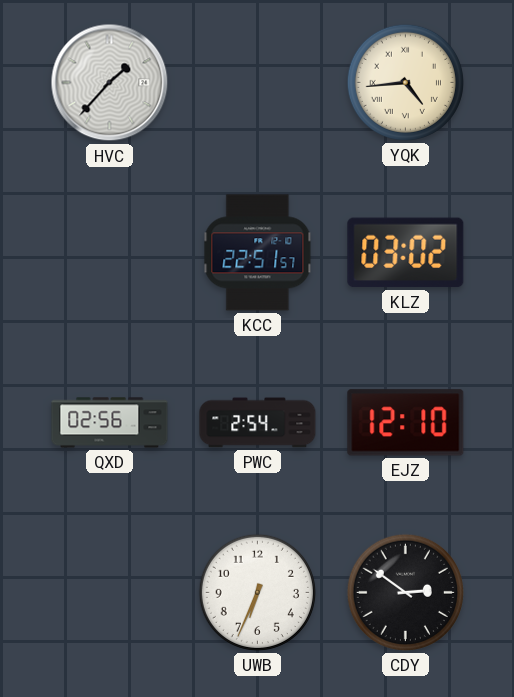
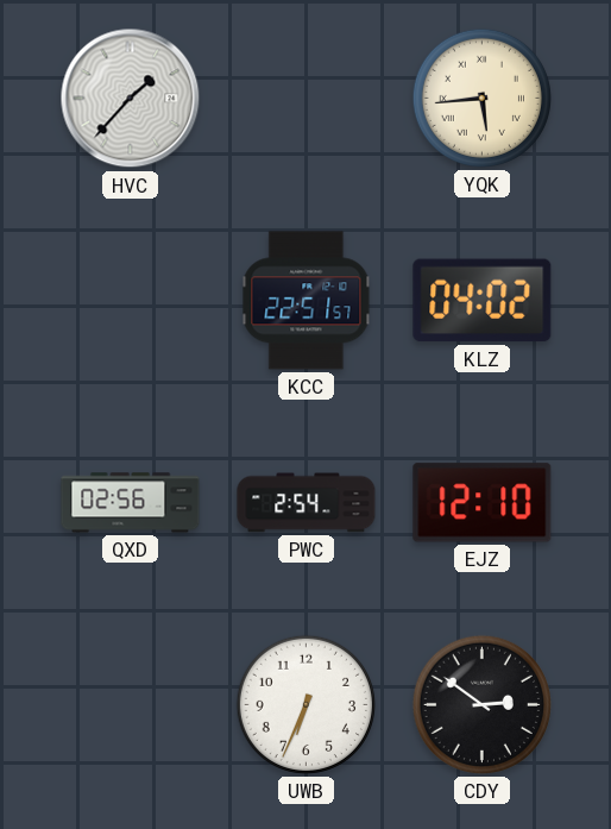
YQK: 4:44 -> 5:44 (481, 98)
KLZ: 03:02 -> 04:02 (483, 301)
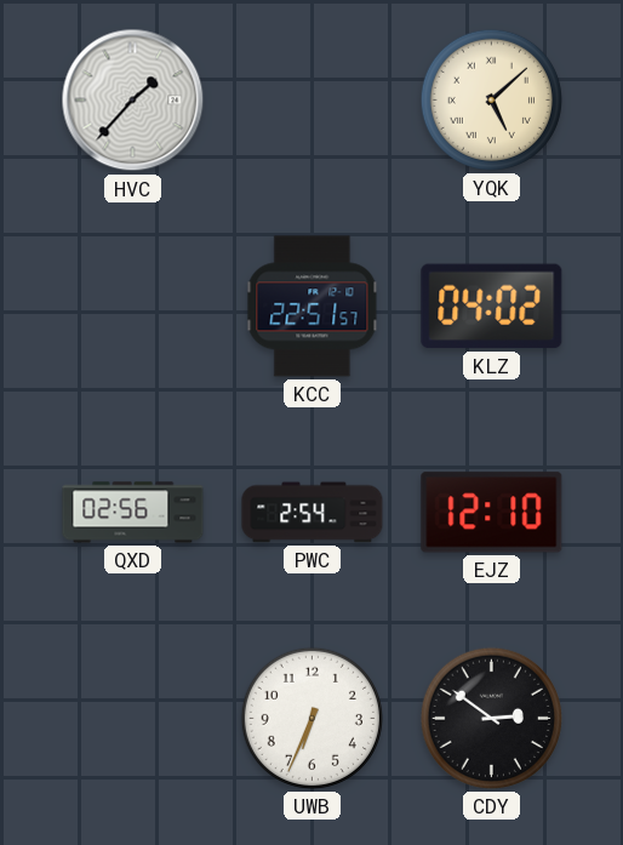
YQK: 5:44 -> 5:08 (491, 99)
